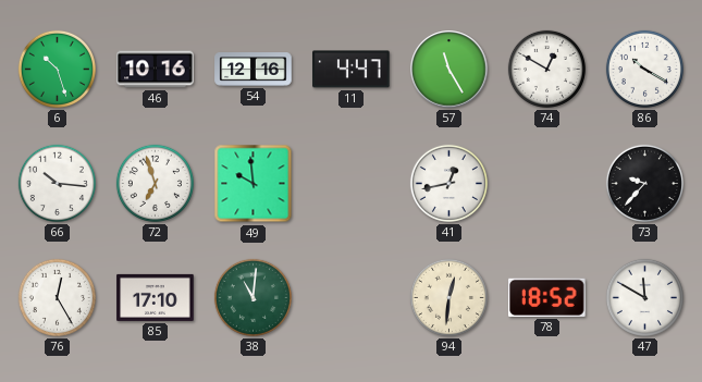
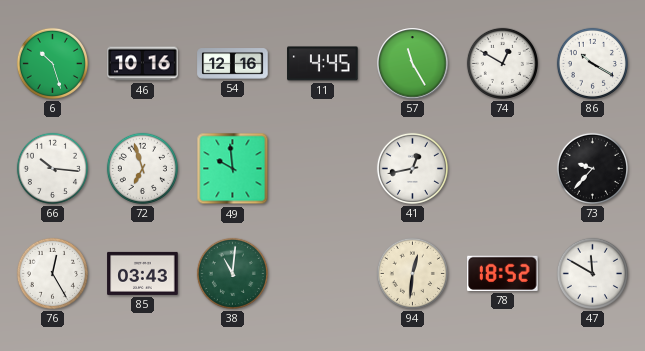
11: 4:47 -> 4:45 (323, 64)
85: 17:10 -> 03:43 (143, 273)
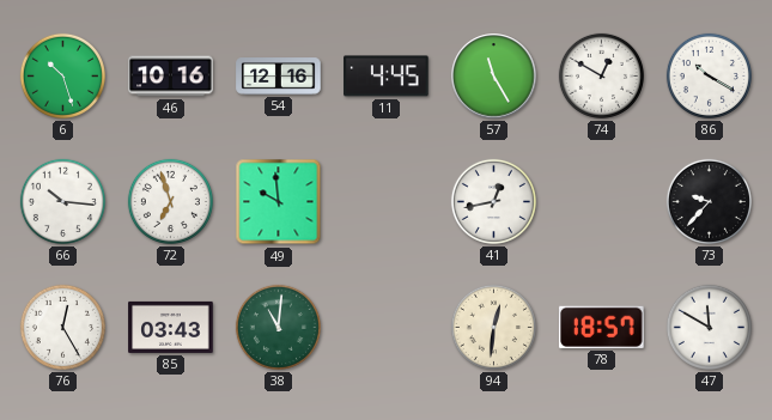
78: 18:52 -> 18:57 (602, 327)
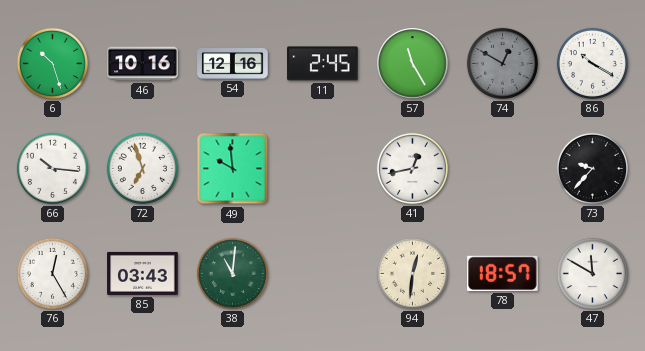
11: 4:45 -> 2:45 (323, 64)
74 dial: white -> grey (502, 63)
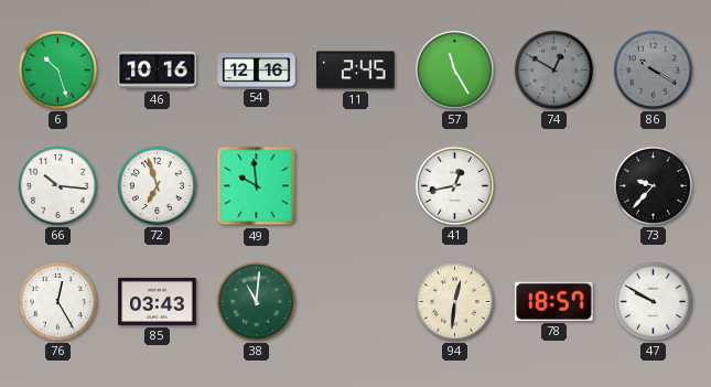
86 dial: white -> grey (653, 69)
47: 11:50 -> 9:50 (653, 301)
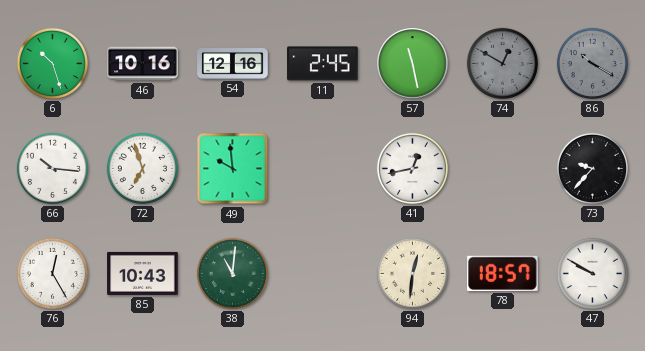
57: 11:25 -> 11:28 (413, 64)
85: 03:43 -> 10:43 (143, 273)
